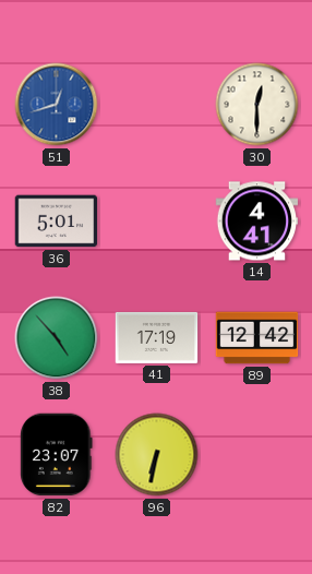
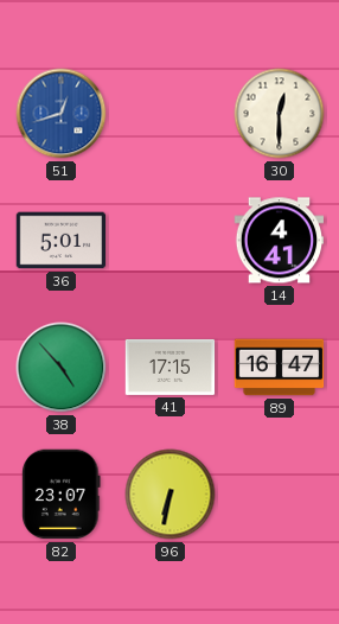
41: 17:19 -> 17:15 (171, 367)
89: 12:42 -> 16:47 (280, 368)
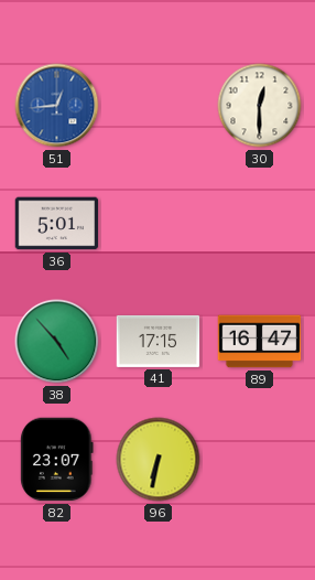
51: 12:42 -> 12:44 (57, 106)
14: 4:41 -> none (280, 241)
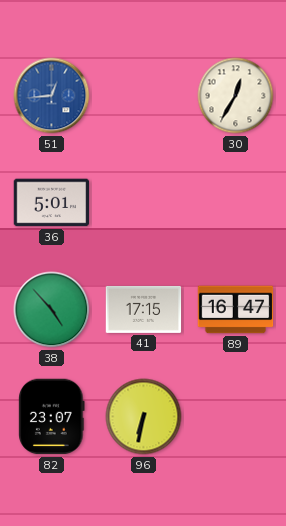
30: 12:30 -> 12:35 (236, 96)
